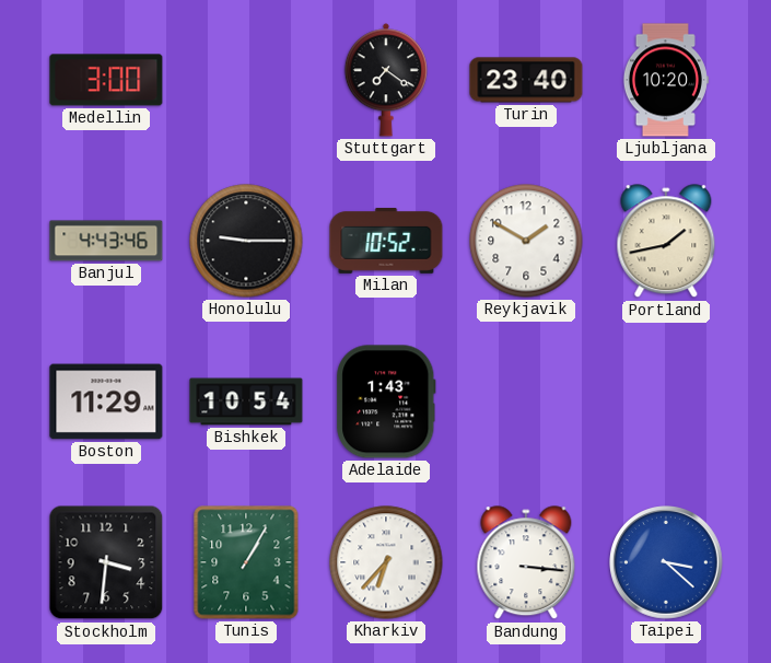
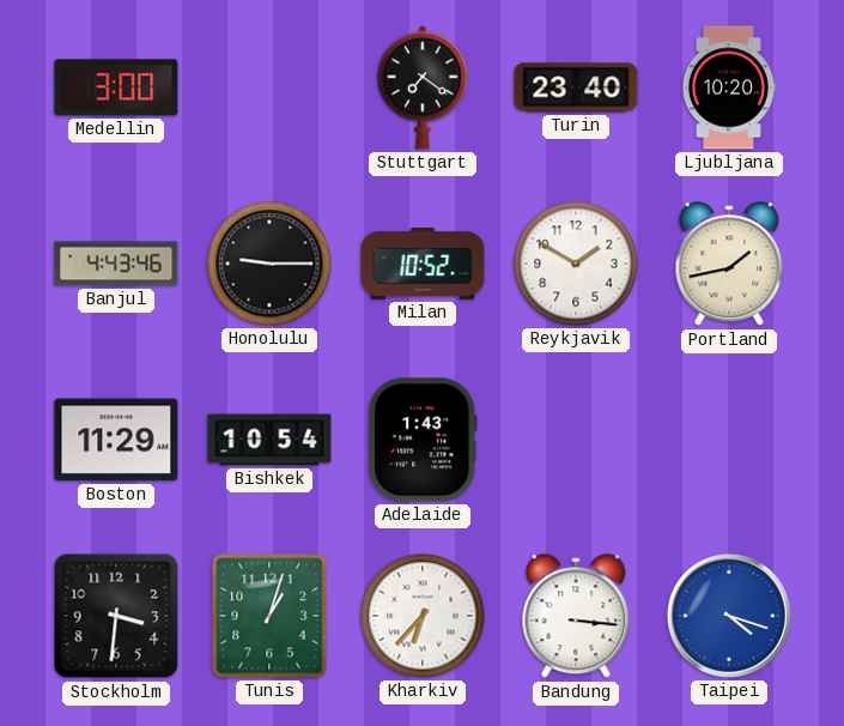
Tunis: 1:05 -> 1:03 (269, 616)
Taipei: 3:22 -> 4:18 (729, 616)
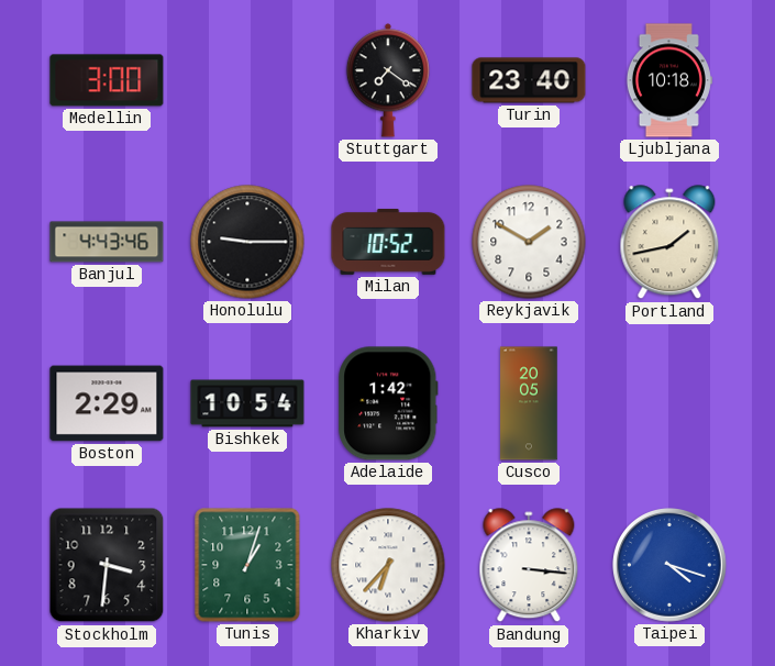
Ljubljana: 10:20 -> 10:18 (668, 80)
Boston: 11:29 -> 2:29 (107, 403)
Adelaide: 1:43 -> 1:42 (388, 403)
Cusco: none -> 20:05 (529, 403)
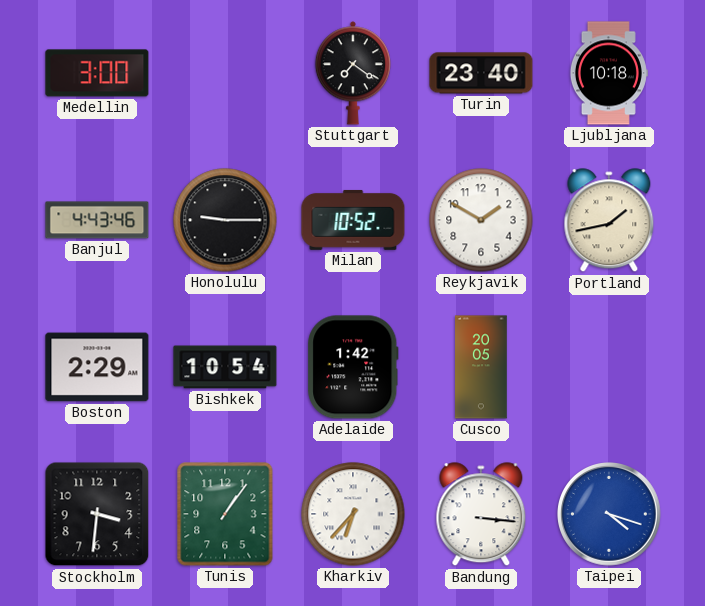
Tunis: 1:03 -> 1:06 (225, 514)
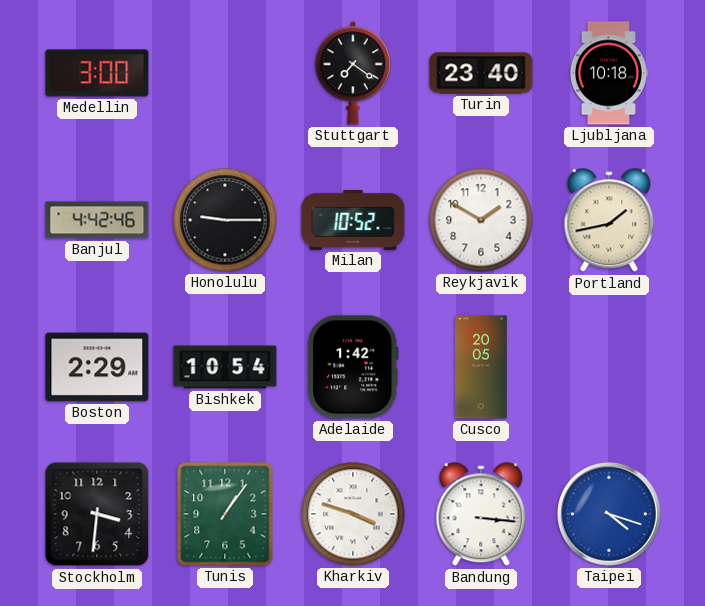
Banjul: 4:43 -> 4:42 (97, 220)
Kharkiv: 6:37 -> 3:48 (353, 514)
